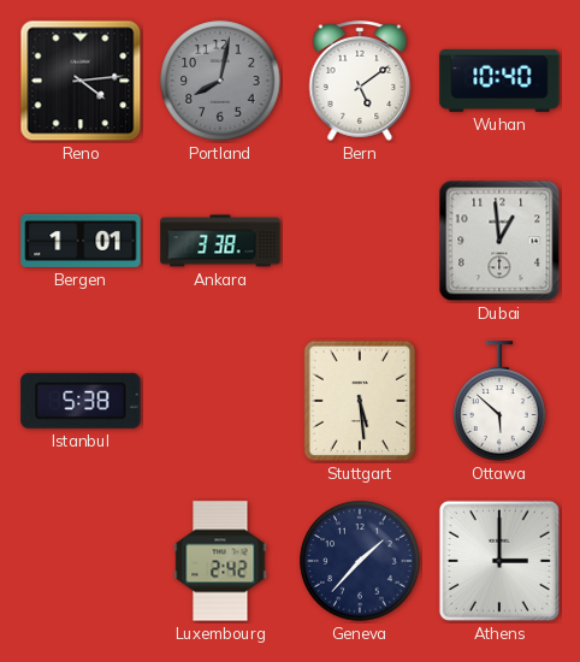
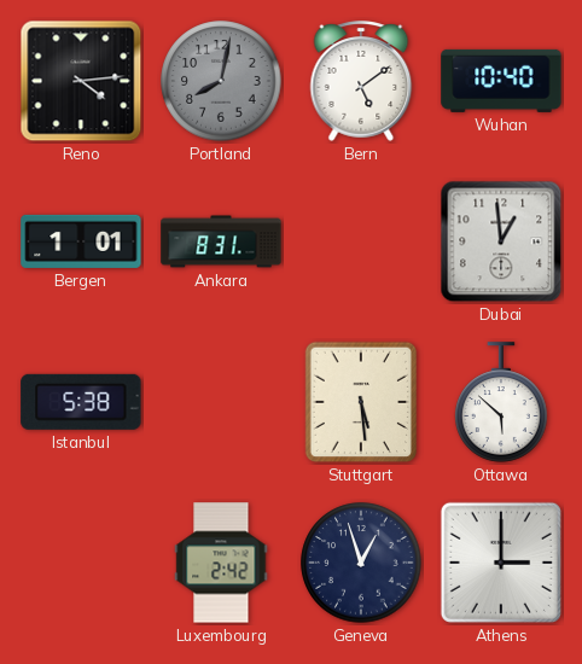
Ankara: 3:38 -> 8:31 (221, 241)
Geneva: 1:37 -> 12:57 (361, 563)
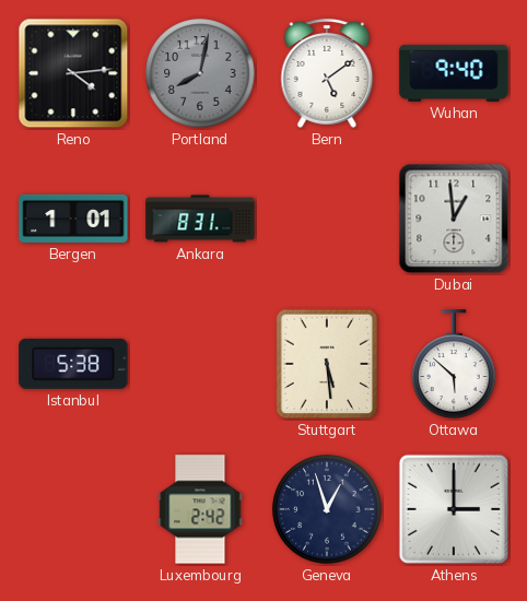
Wuhan: 10:40 -> 9:40 (454, 73)
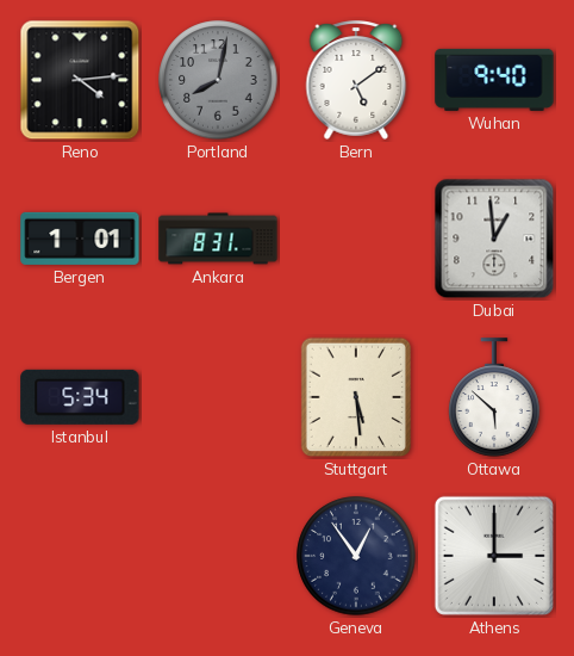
Istanbul: 5:38 -> 5:34 (80, 397)
Luxembourg: 2:42 -> none (200, 509)
Geneva: 12:57 -> 12:54 (356, 556)
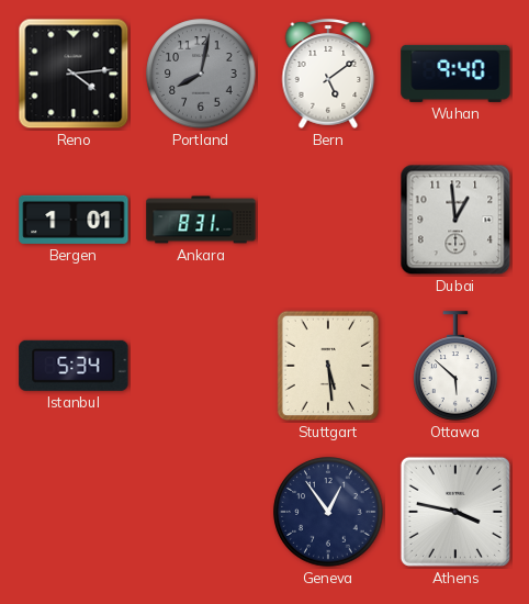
Athens: 3:00 -> 3:47 (455, 512)
